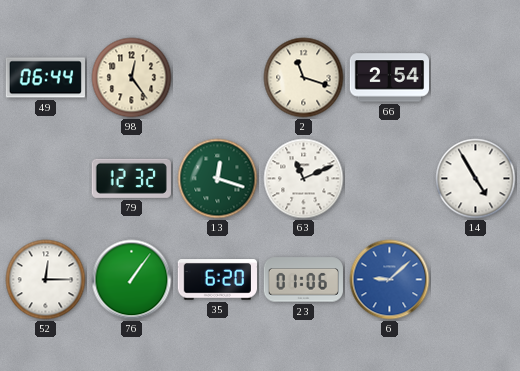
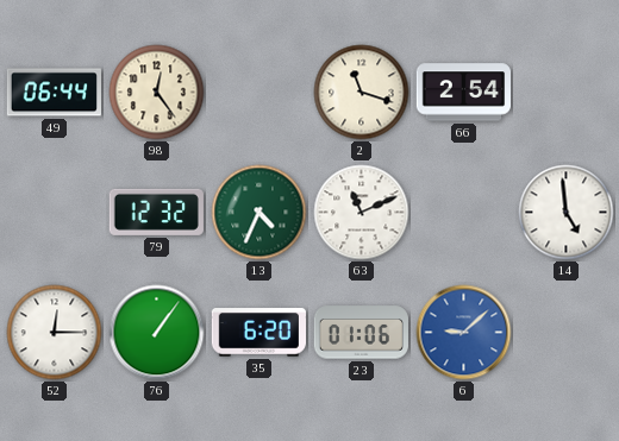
13: 12:18 -> 4:34 (260, 213)
14: 4:55 -> 4:59 (567, 213)
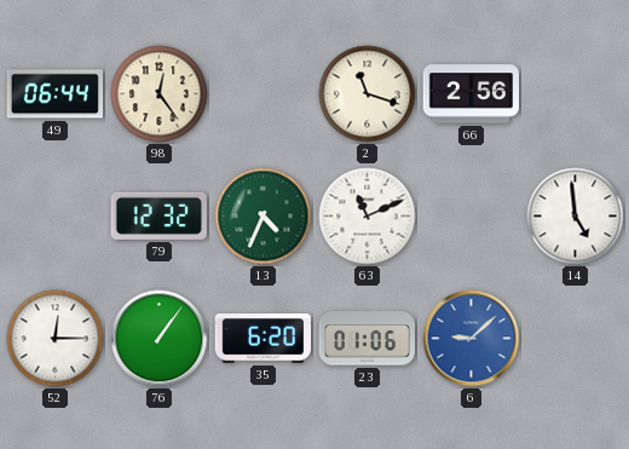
66: 2:54 -> 2:56 (471, 94)
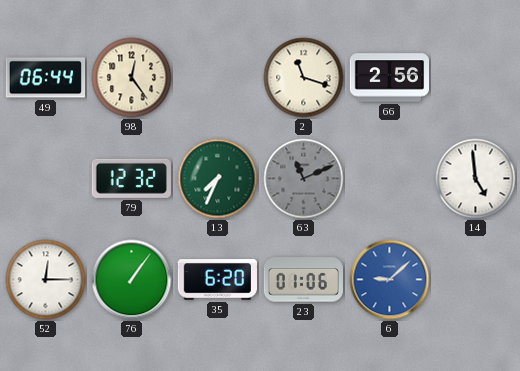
13: 4:34 -> 7:34 (218, 179)
63 dial: white -> grey (304, 179)
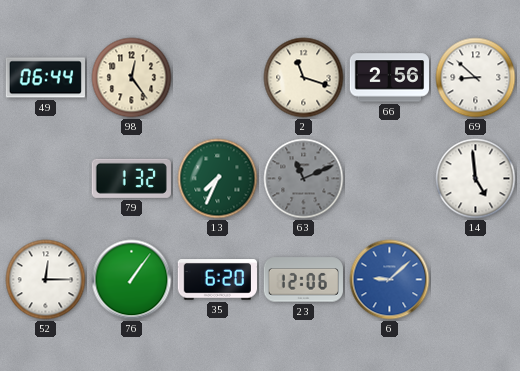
69: none -> 8:52 (476, 78)
79: 12:32 -> 1:32 (131, 178)
23: 01:06 -> 12:06 (303, 280)
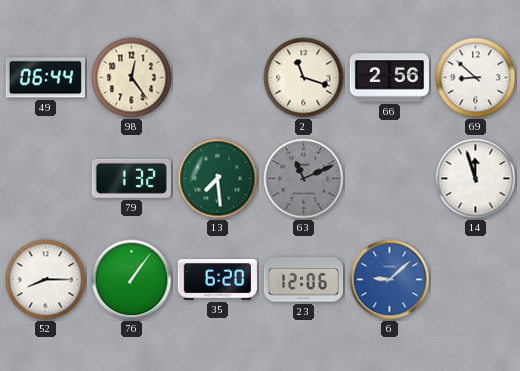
13: 7:34 -> 7:29 (218, 179)
14: 4:59 -> 11:57 (476, 179)
52: 12:15 -> 8:15 (46, 280)
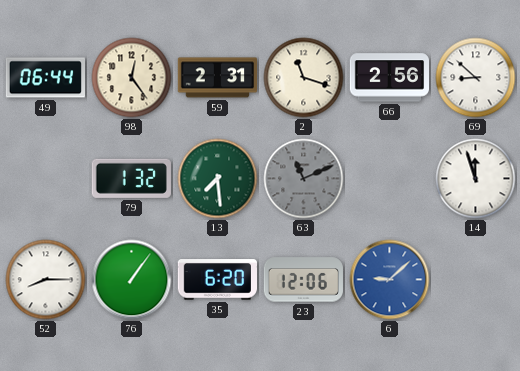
59: none -> 2:31 (218, 78)
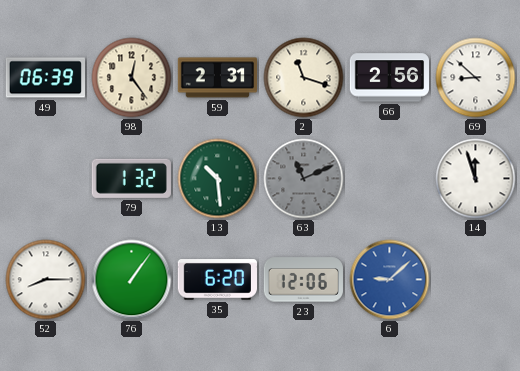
49: 06:44 -> 06:39 (45, 78)
13: 7:29 -> 10:29 (218, 179)
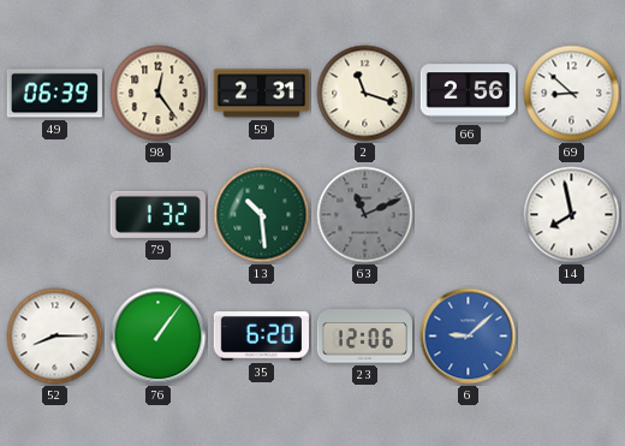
14: 11:57 -> 7:58 (572, 215)
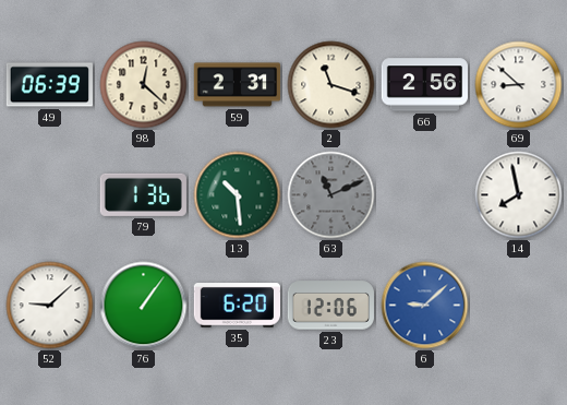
98: 12:24 -> 12:22 (144, 85)
79: 1:32 -> 1:36 (143, 194)
52: 8:15 -> 9:08 (50, 306)
